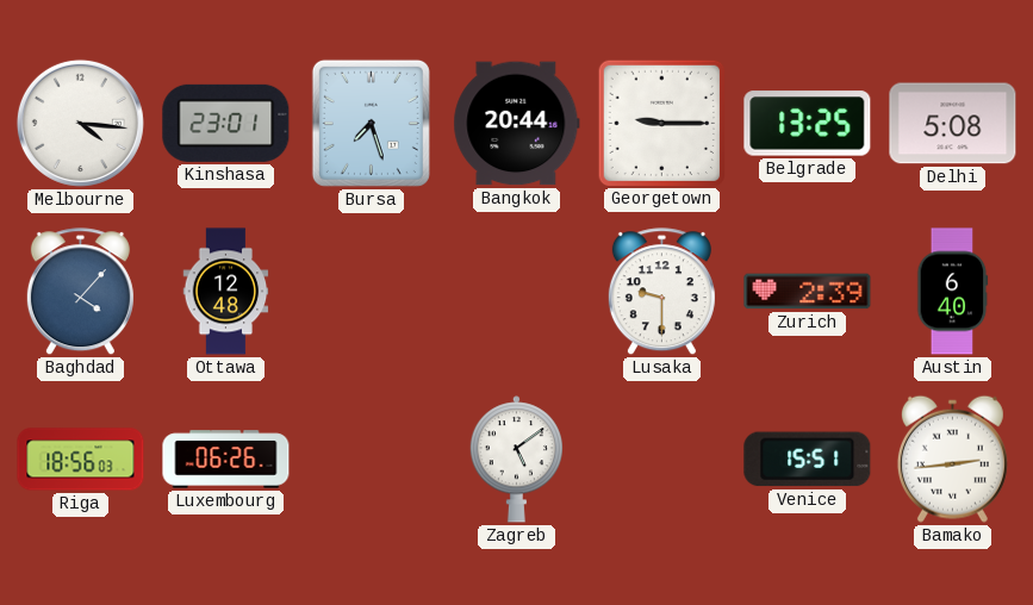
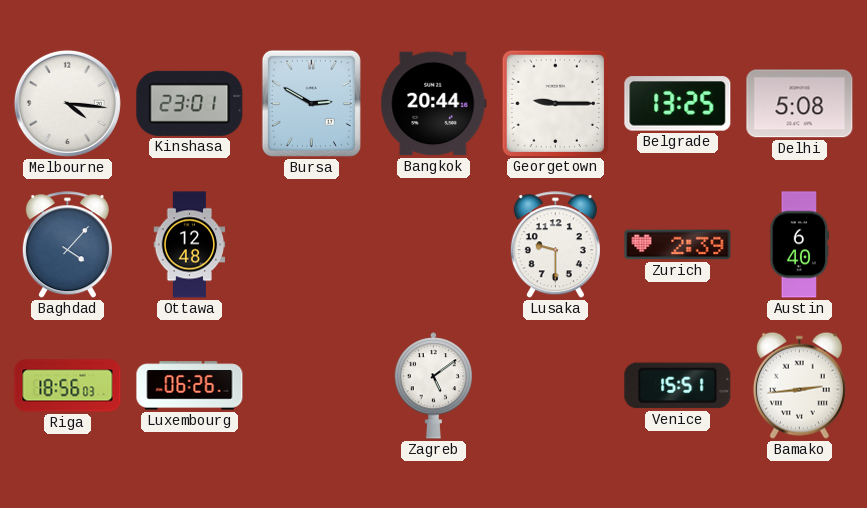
Bursa: 7:27 -> 2:50 (311, 103)
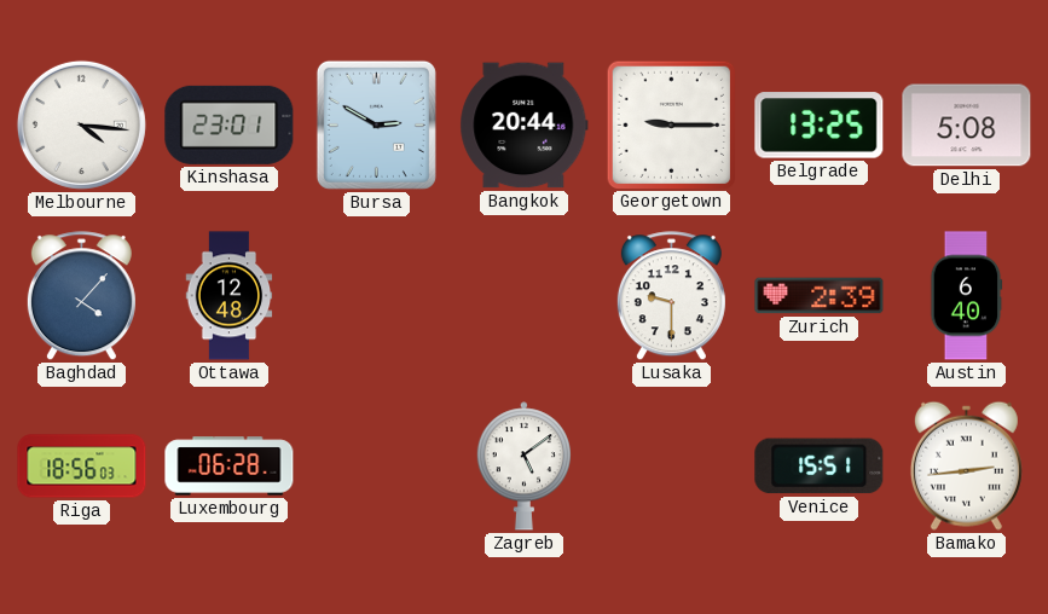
Luxembourg: 06:26 -> 06:28 (230, 467)
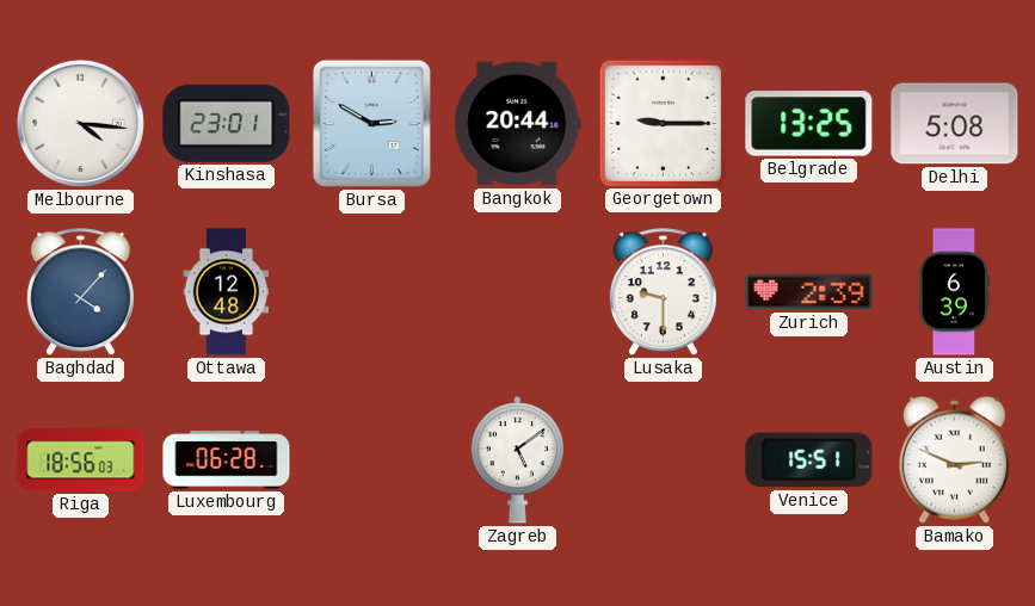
Austin: 6:40 -> 6:39 (955, 292)
Bamako: 2:44 -> 2:49 (954, 459)
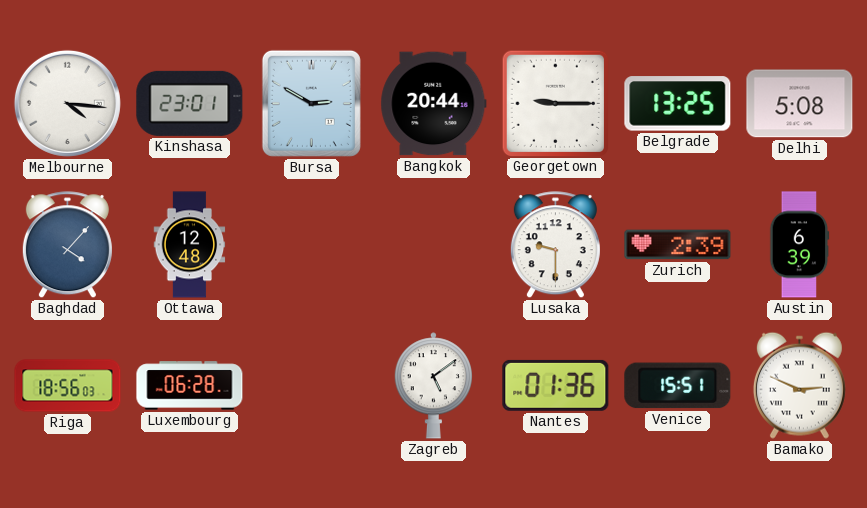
Nantes: none -> 01:36 (556, 385)
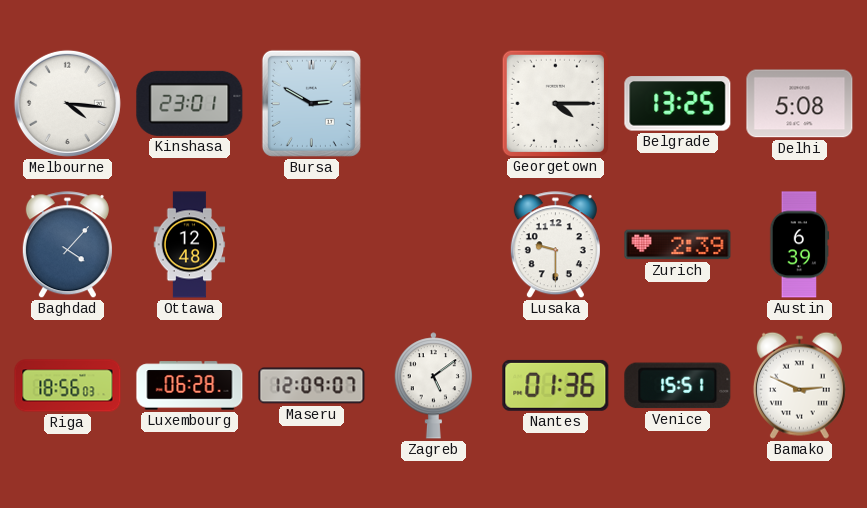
Bangkok: 20:44 -> none (434, 104)
Georgetown: 9:15 -> 4:15 (555, 103)
Maseru: none -> 12:09 (312, 386)
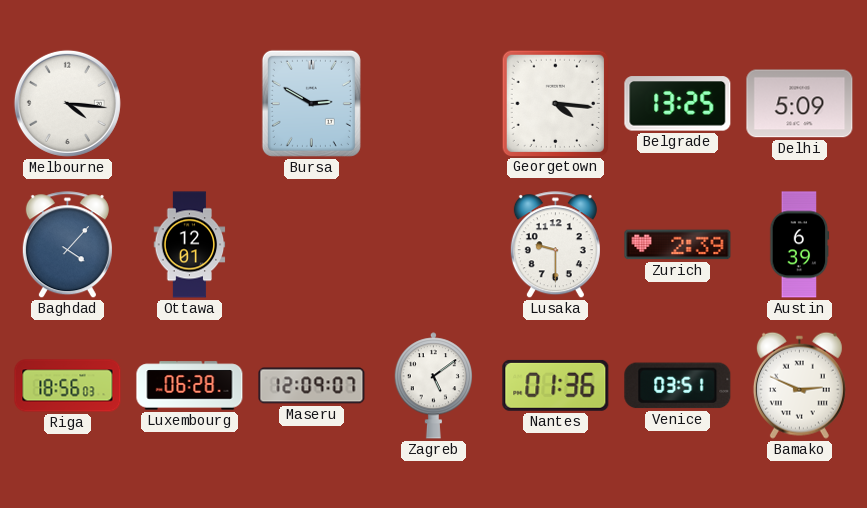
Kinshasa: 23:01 -> none (190, 103)
Georgetown: 4:15 -> 4:16 (555, 103)
Delhi: 5:08 -> 5:09 (800, 104)
Ottawa: 12:48 -> 12:01 (190, 245)
Venice: 15:51 -> 03:51 (678, 386)
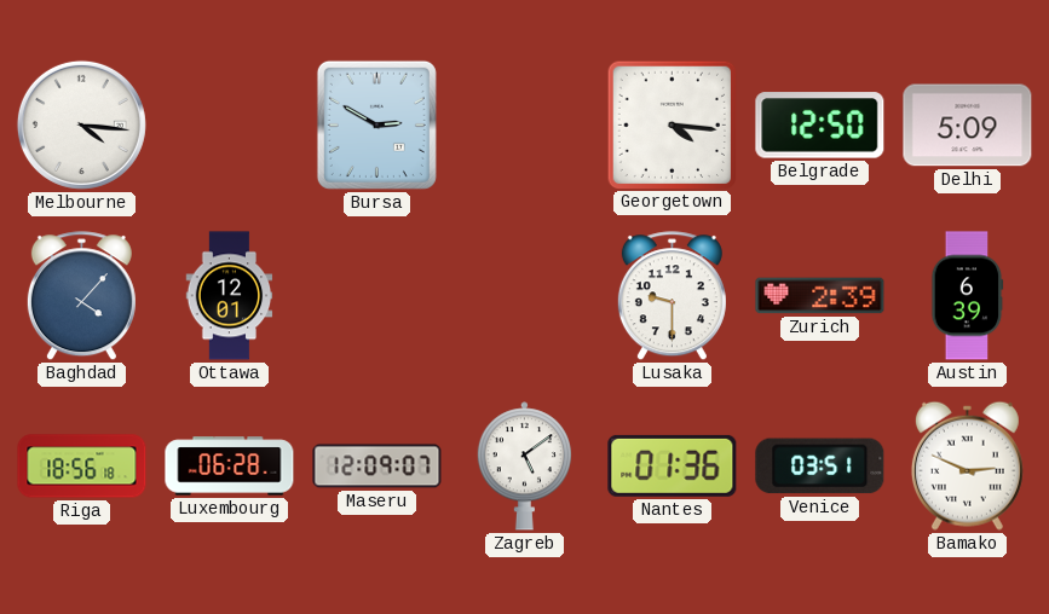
Belgrade: 13:25 -> 12:50 (820, 126)
Riga: 18:56:03 -> 18:56:18 (82, 467)
